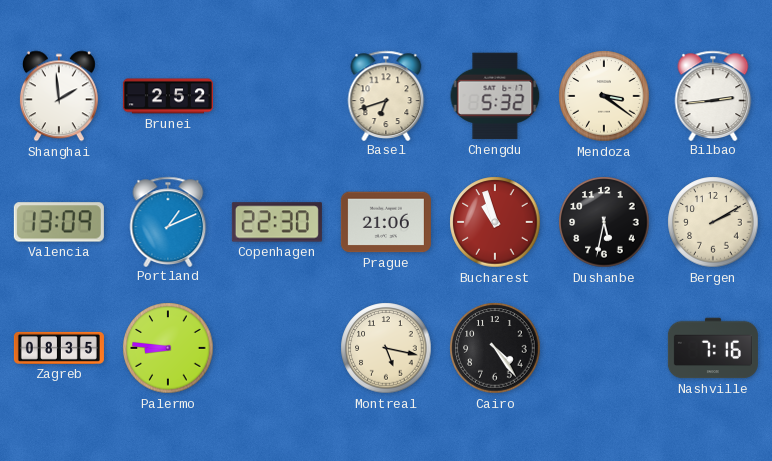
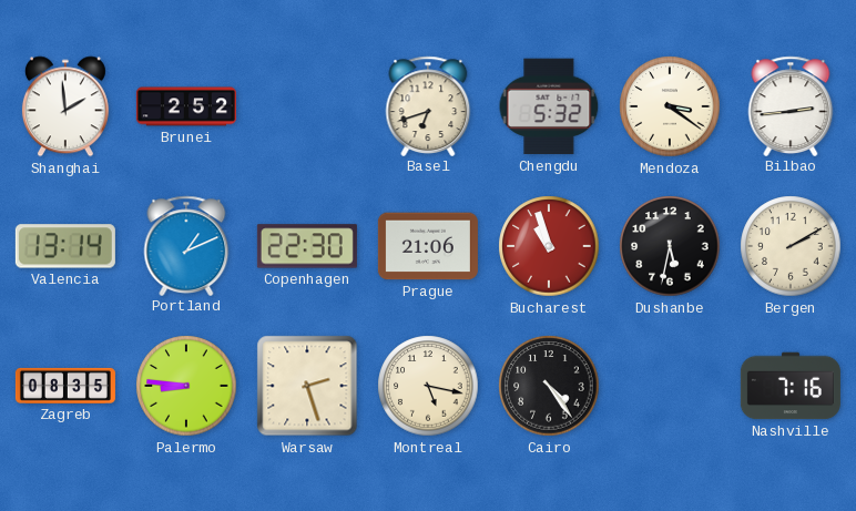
Valencia: 13:09 -> 13:14 (65, 246)
Warsaw: none -> 2:27 (307, 386)
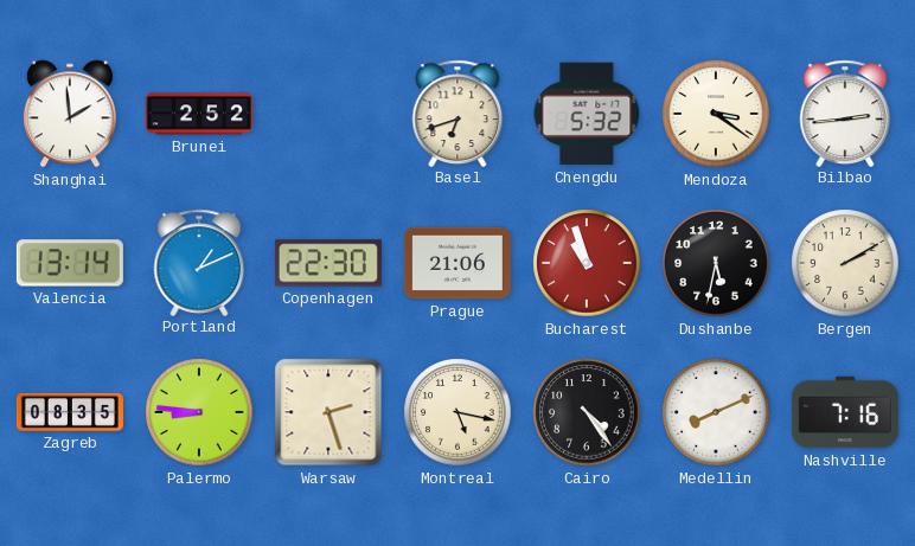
Medellin: none -> 8:11 (716, 412)
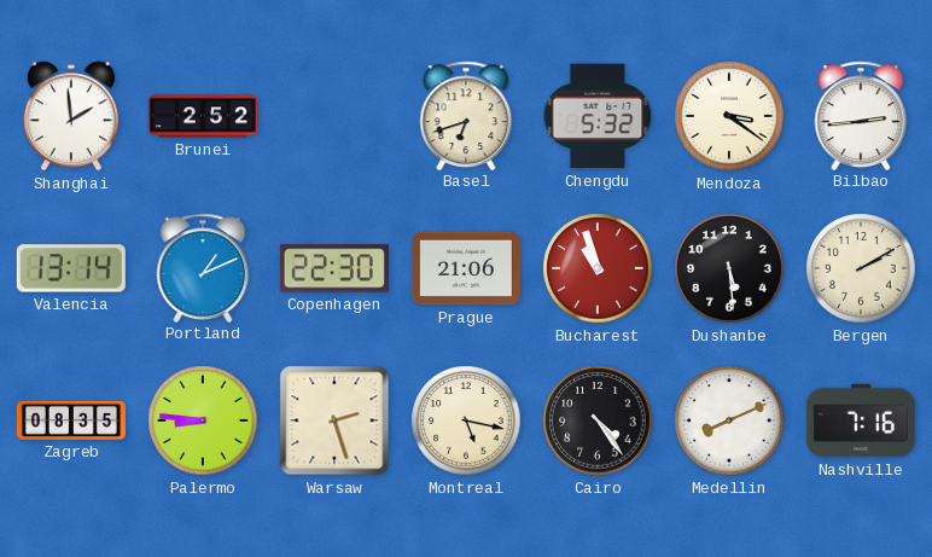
Dushanbe: 5:32 -> 5:29 (729, 268)
